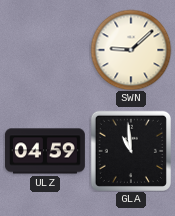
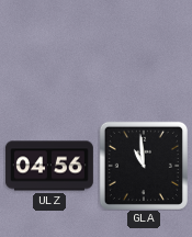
SWN: 9:08 -> none (131, 50)
ULZ: 04:59 -> 04:56 (49, 166)
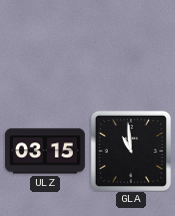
ULZ: 04:56 -> 03:15 (45, 151)
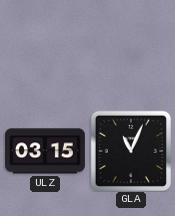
GLA: 10:59 -> 11:04 (131, 151)
